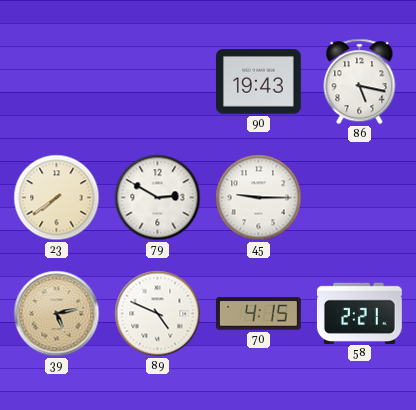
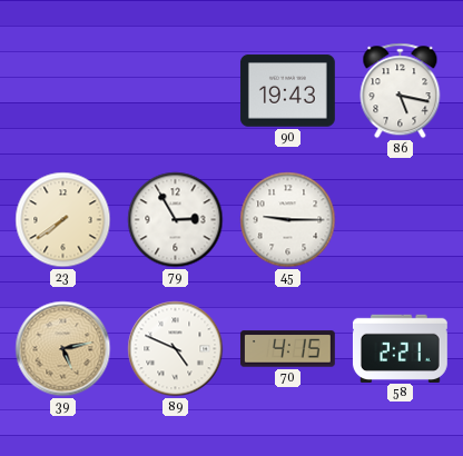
79: 2:50 -> 2:55 (176, 220)
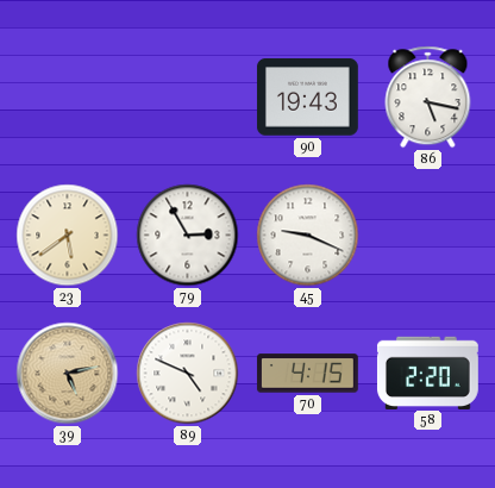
23: 7:39 -> 5:39 (68, 236)
45: 9:15 -> 9:19 (308, 236)
58: 2:21 -> 2:20 (427, 373)
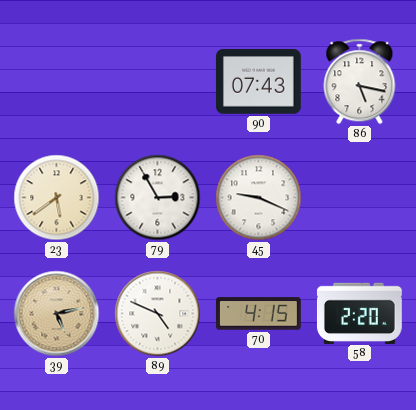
90: 19:43 -> 07:43 (258, 82)
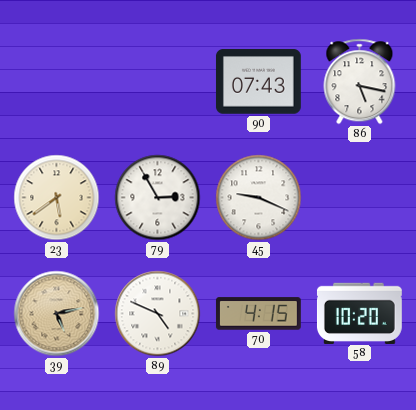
58: 2:20 -> 10:20 (359, 313)
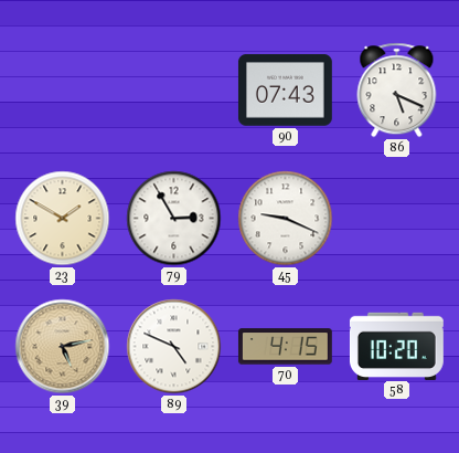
86: 5:17 -> 5:19 (397, 91)
23: 5:39 -> 1:50 (63, 219)
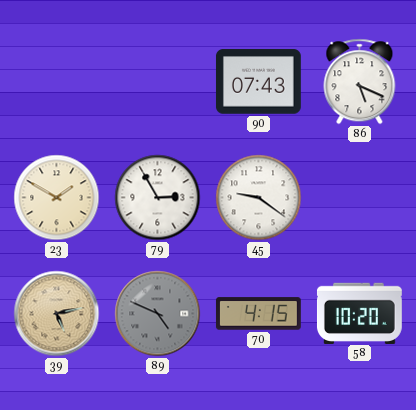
45: 9:19 -> 9:21 (259, 198)
89 dial: white -> grey (158, 314)
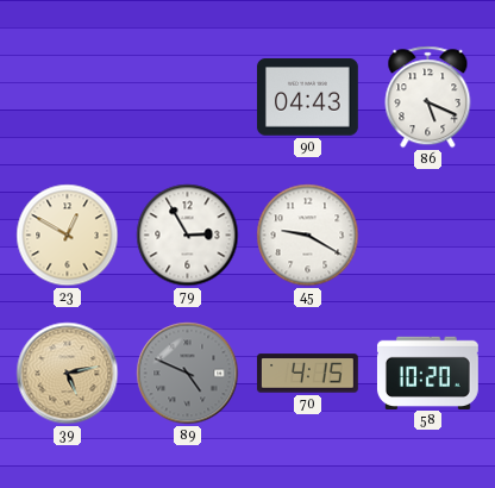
90: 07:43 -> 04:43 (307, 98)
23: 1:50 -> 12:50 (68, 236)
45: 9:21 -> 9:20 (308, 236)
